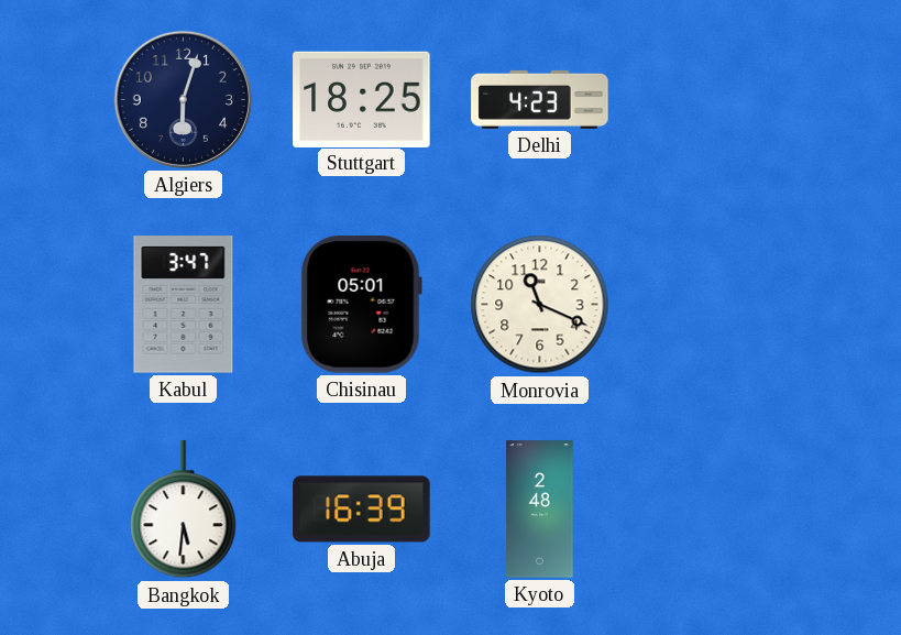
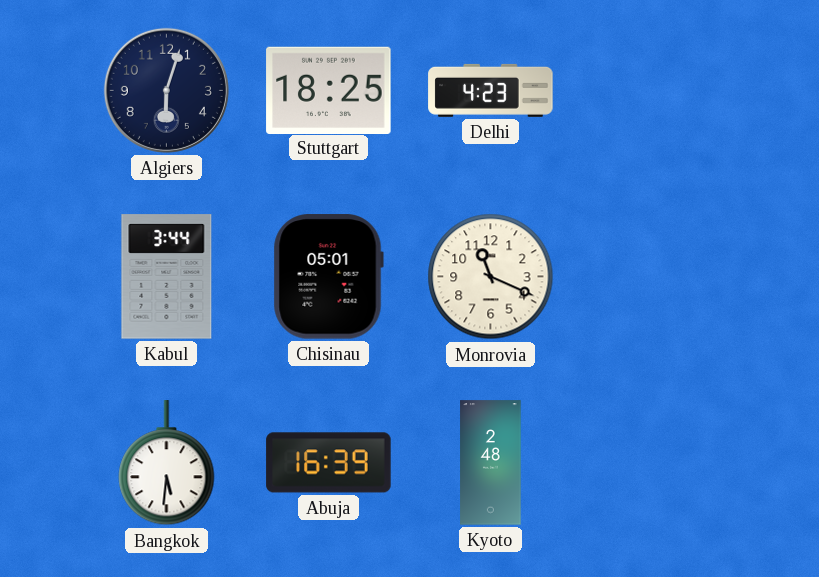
Kabul: 3:47 -> 3:44 (167, 277)
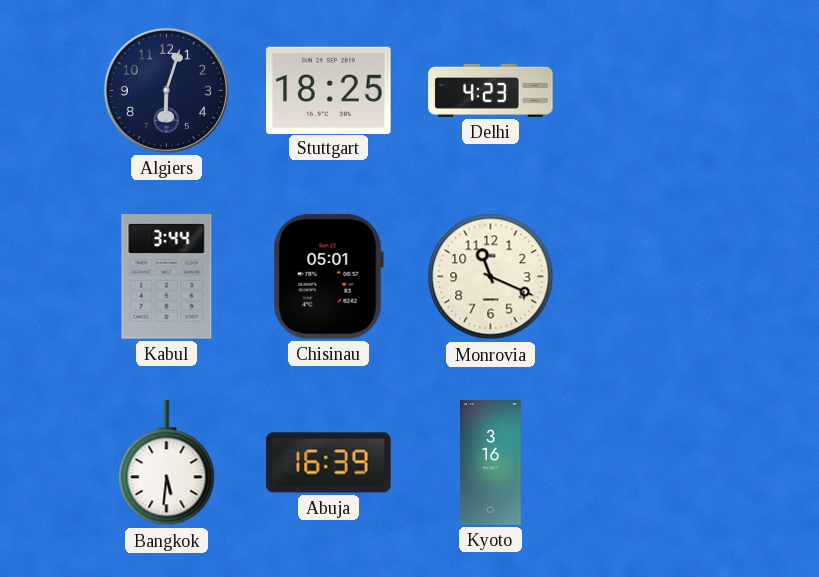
Kyoto: 2:48 -> 3:16 (491, 463)
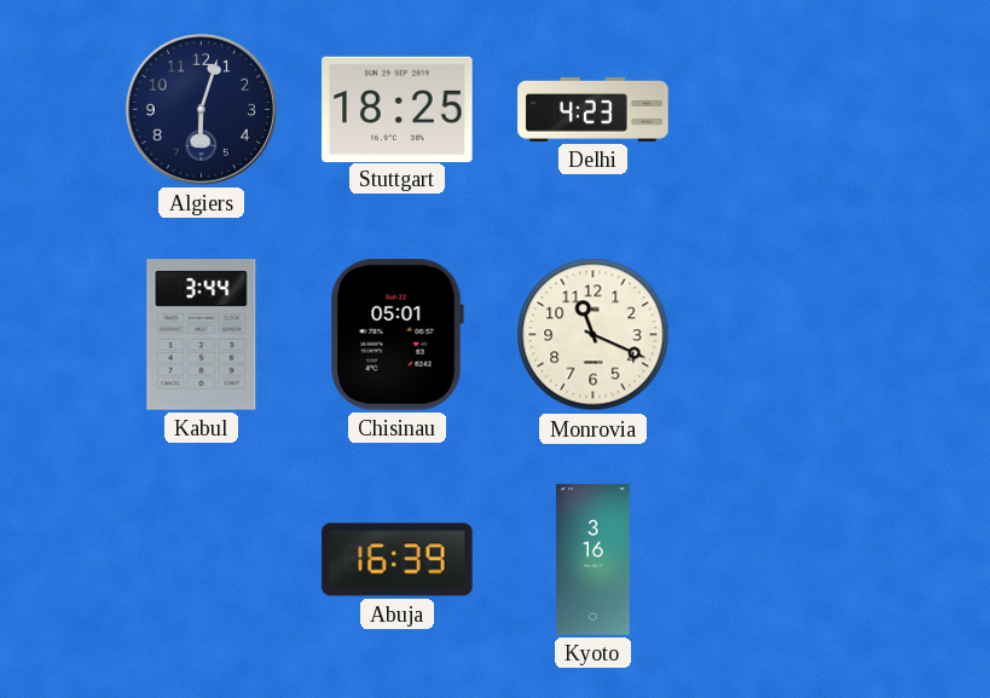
Bangkok: 5:31 -> none (167, 463)
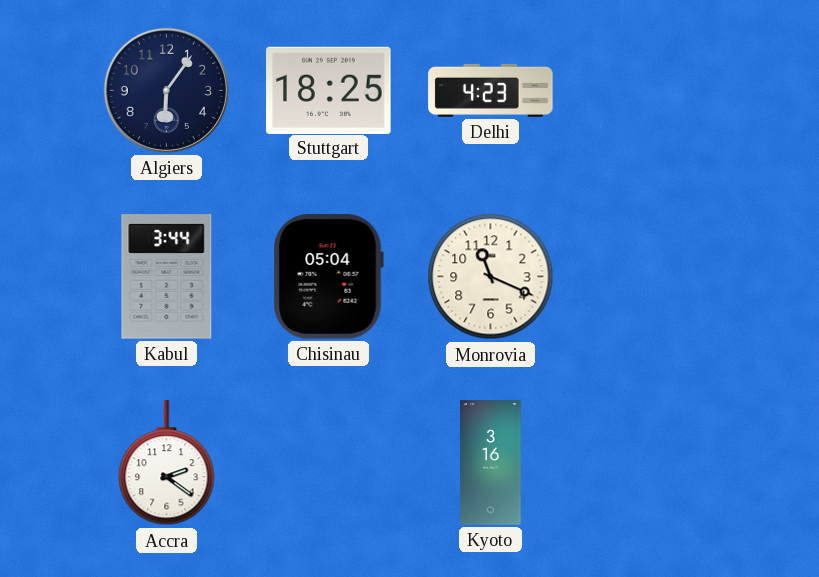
Algiers: 6:03 -> 6:06 (166, 90)
Chisinau: 05:01 -> 05:04 (328, 277)
Accra: none -> 2:21 (167, 463)
Abuja: 16:39 -> none (398, 560)
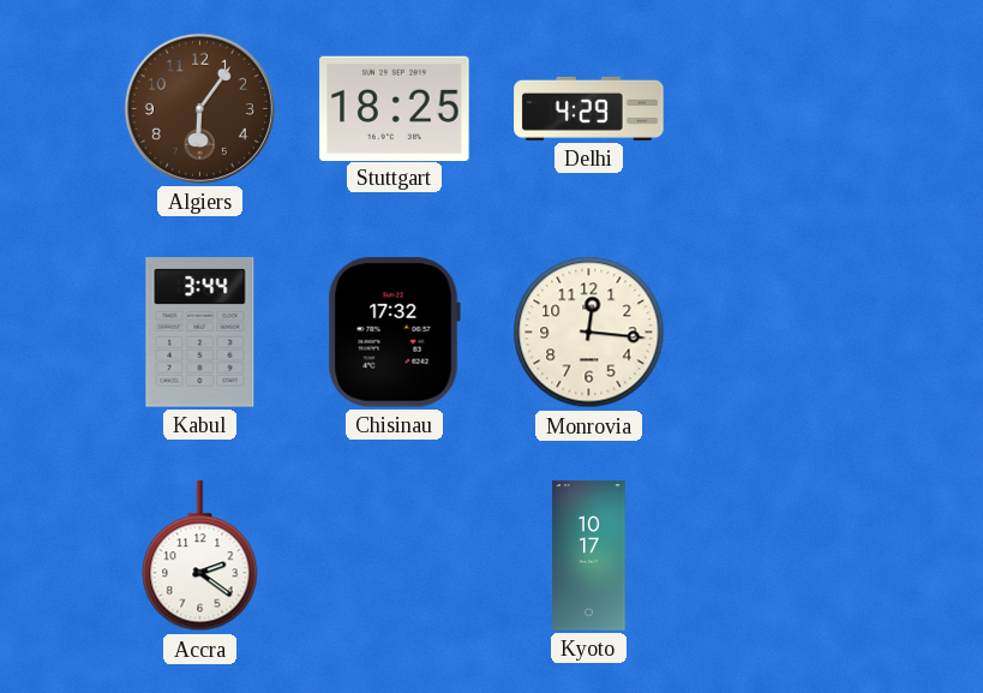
Algiers dial: navy -> brown (199, 108)
Delhi: 4:23 -> 4:29 (589, 108)
Chisinau: 05:04 -> 17:32 (394, 333)
Monrovia: 11:19 -> 12:16 (589, 333)
Kyoto: 3:16 -> 10:17 (589, 556)
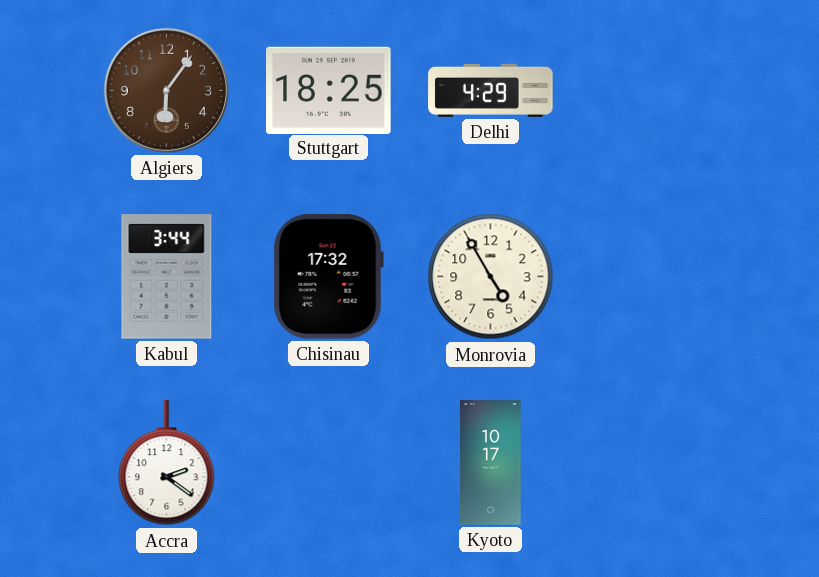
Monrovia: 12:16 -> 4:55 (491, 277)
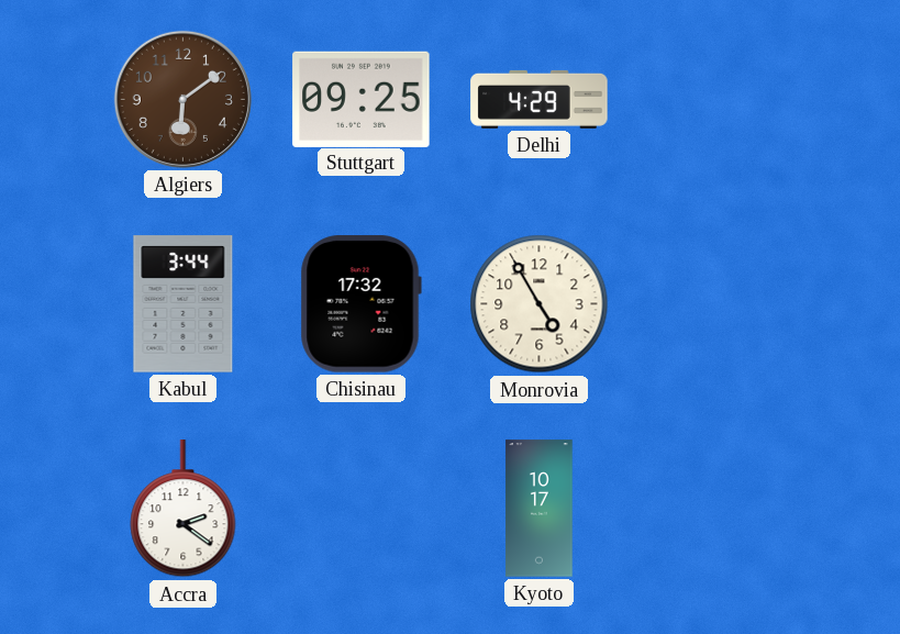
Algiers: 6:06 -> 6:09 (182, 99)
Stuttgart: 18:25 -> 09:25 (362, 99)
